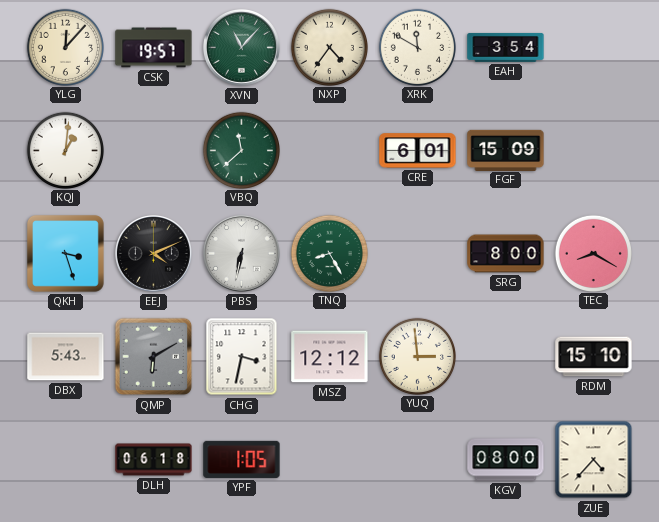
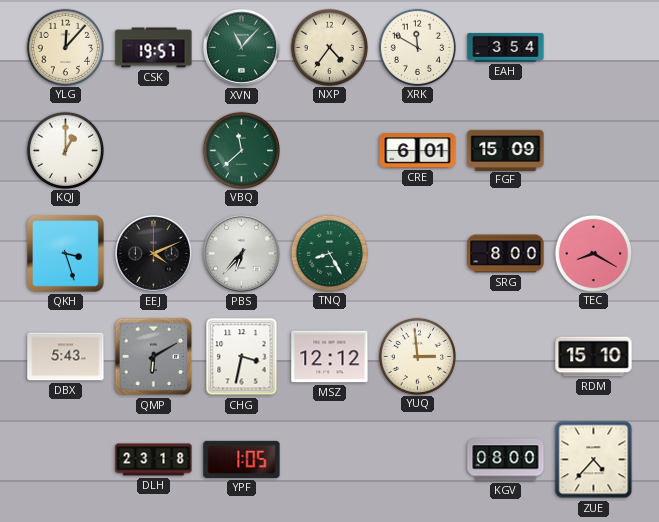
KQJ: 1:01 -> 1:00 (65, 150)
PBS: 6:32 -> 6:37 (241, 253)
DLH: 06:18 -> 23:18 (154, 460)
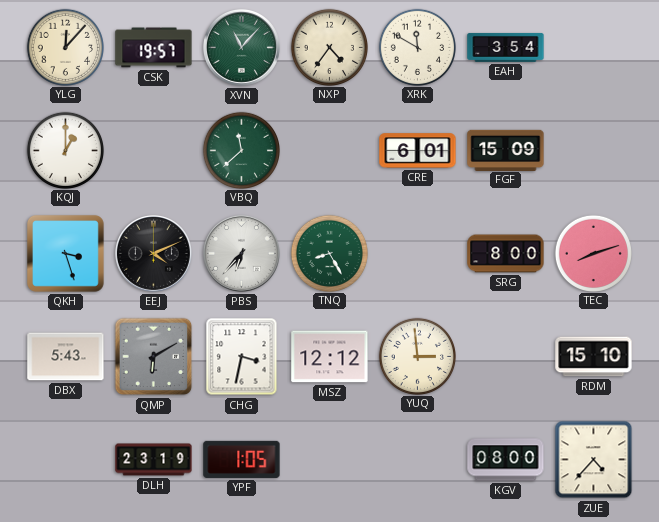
TEC: 8:20 -> 8:12 (593, 253)
DLH: 23:18 -> 23:19 (154, 460)
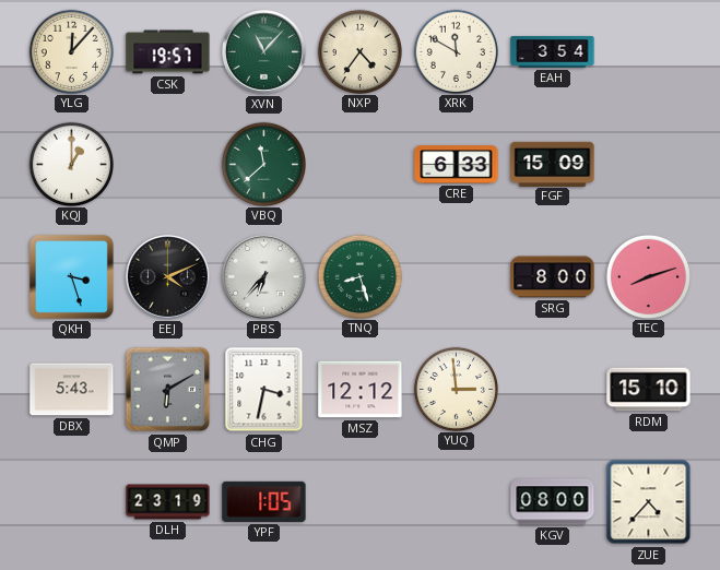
CRE: 6:01 -> 6:33 (457, 165)
TNQ: 8:25 -> 8:27 (359, 276)
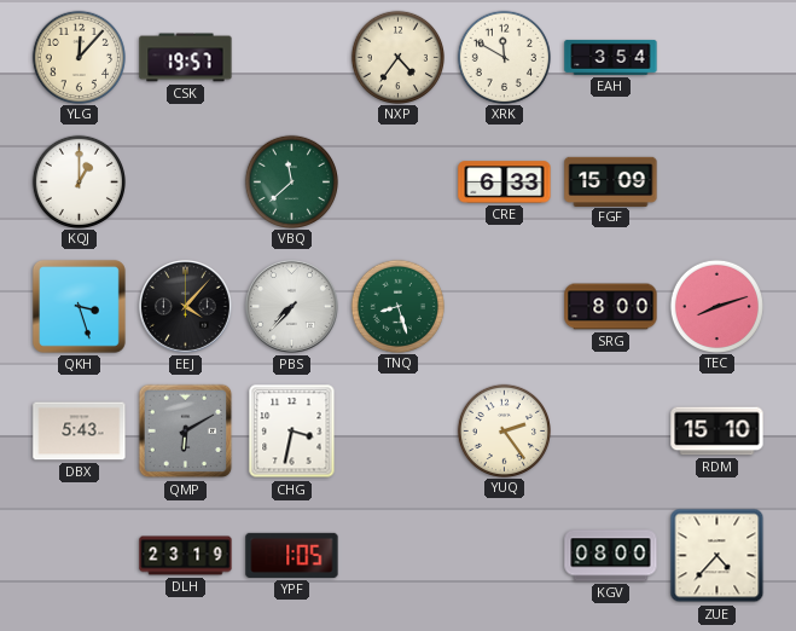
XVN: 11:07 -> none (263, 51)
EEJ: 4:11 -> 4:07 (185, 306)
PBS: 6:37 -> 7:37 (291, 306)
MSZ: 12:12 -> none (361, 390)
YUQ: 2:59 -> 2:24 (504, 430)
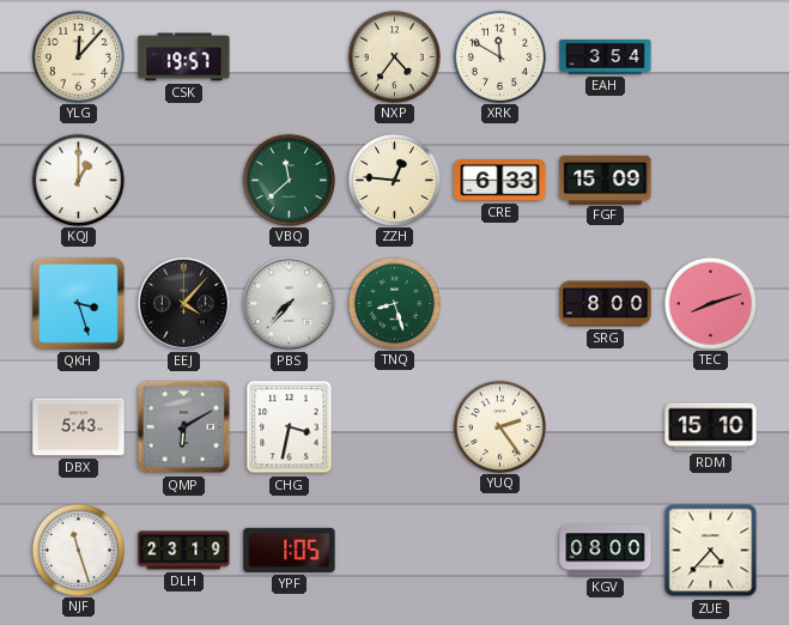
ZZH: none -> 12:46 (394, 180)
NJF: none -> 11:27 (78, 550)
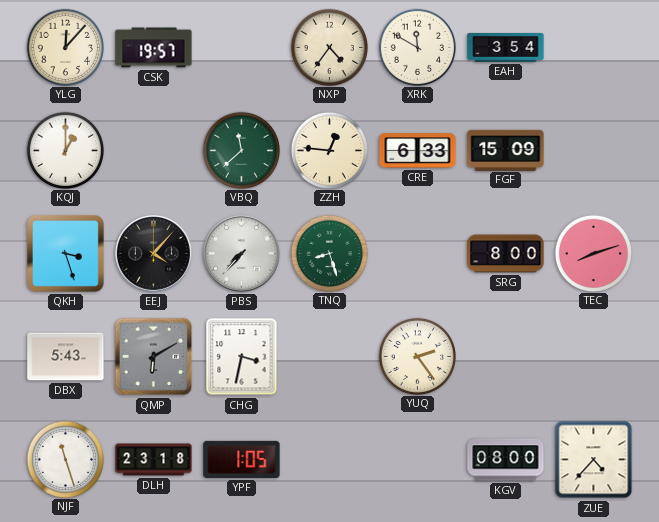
RDM: 15:10 -> none (711, 427)
DLH: 23:19 -> 23:18 (154, 460)
